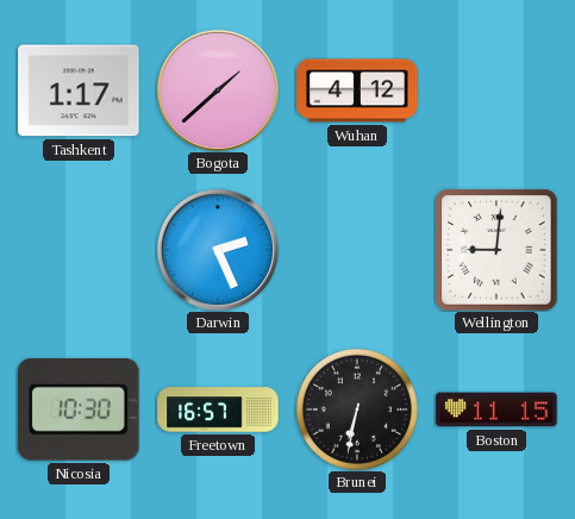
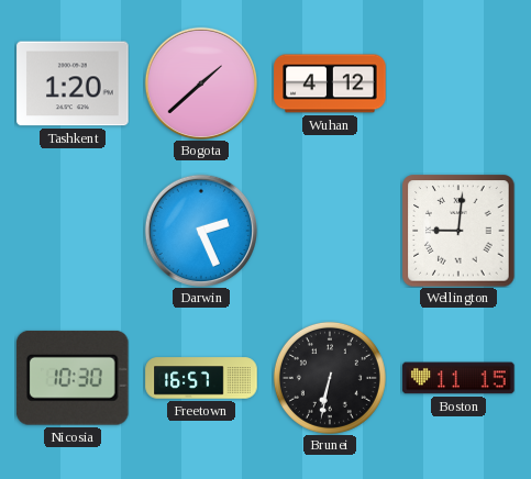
Tashkent: 1:17 -> 1:20 (73, 83)
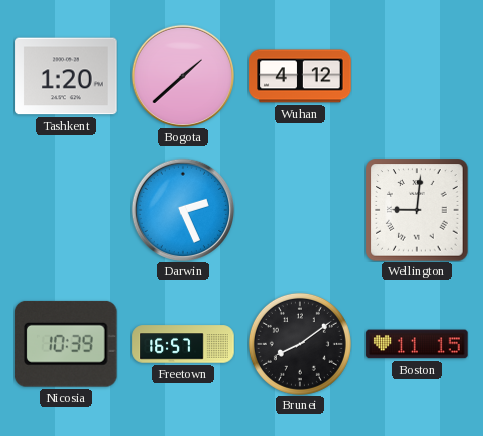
Nicosia: 10:30 -> 10:39 (66, 344)
Brunei: 6:32 -> 8:09 (300, 344)
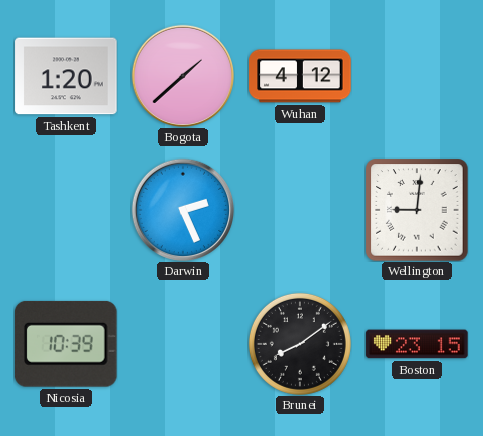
Freetown: 16:57 -> none (183, 344)
Boston: 11:15 -> 23:15 (417, 344)
